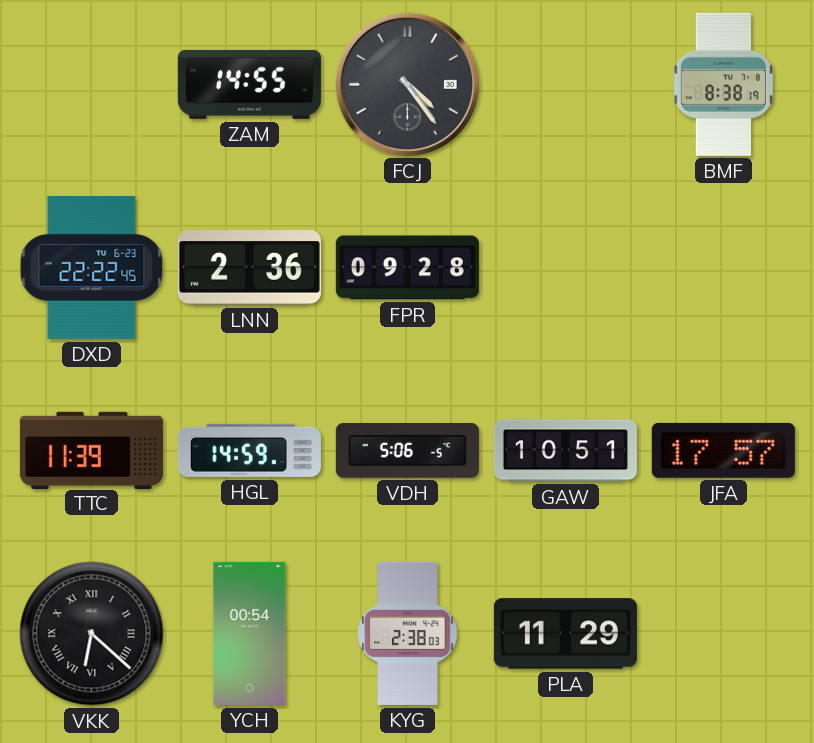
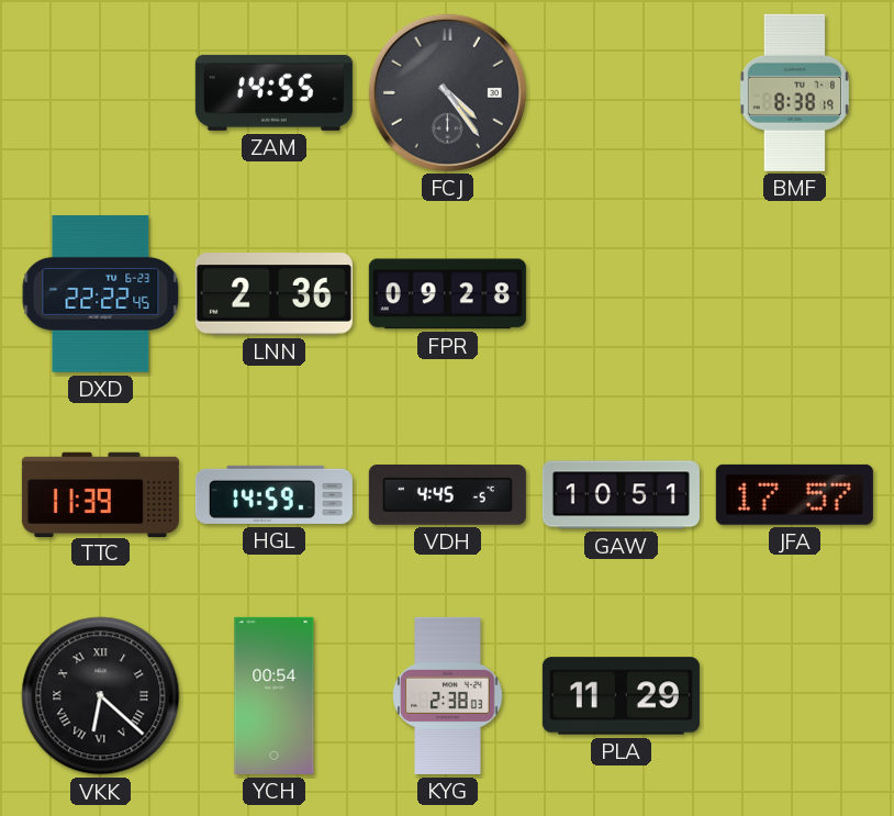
VDH: 5:06 -> 4:45 (447, 495)
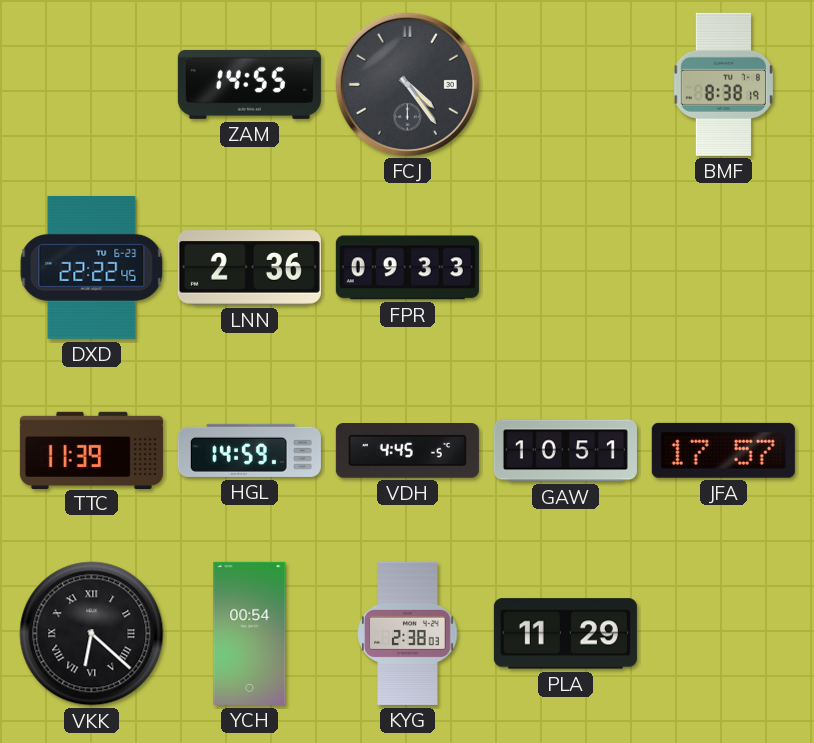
FPR: 09:28 -> 09:33 (407, 268)
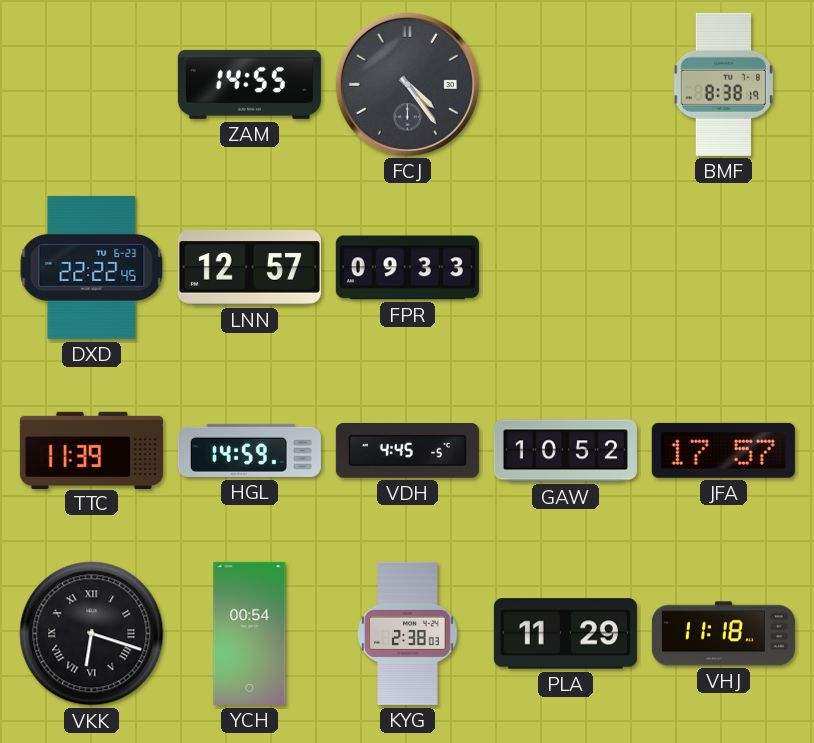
LNN: 2:36 -> 12:57 (249, 268)
GAW: 10:51 -> 10:52 (565, 451)
VKK: 6:22 -> 6:18 (92, 634)
VHJ: none -> 11:18 (723, 634)
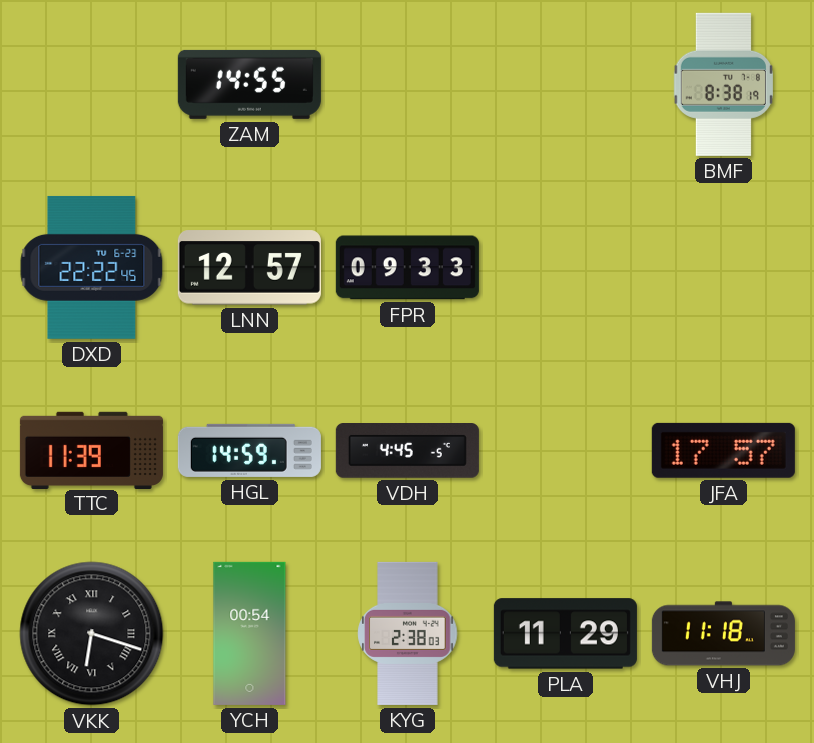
FCJ: 4:24 -> none (407, 84)
GAW: 10:52 -> none (565, 451)
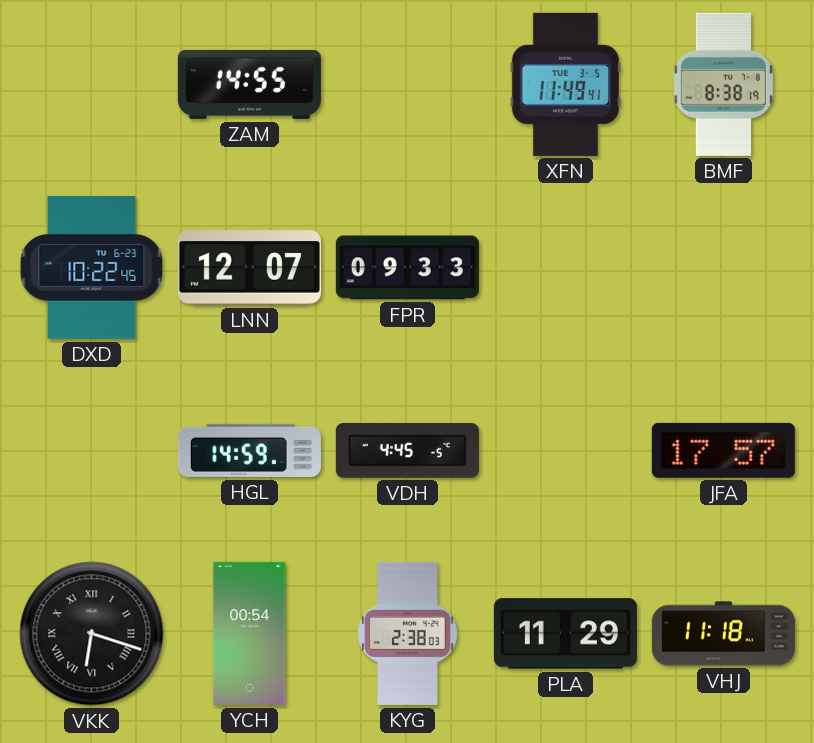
XFN: none -> 11:49 (565, 84)
DXD: 22:22 -> 10:22 (92, 267)
LNN: 12:57 -> 12:07 (249, 268)
TTC: 11:39 -> none (91, 450)
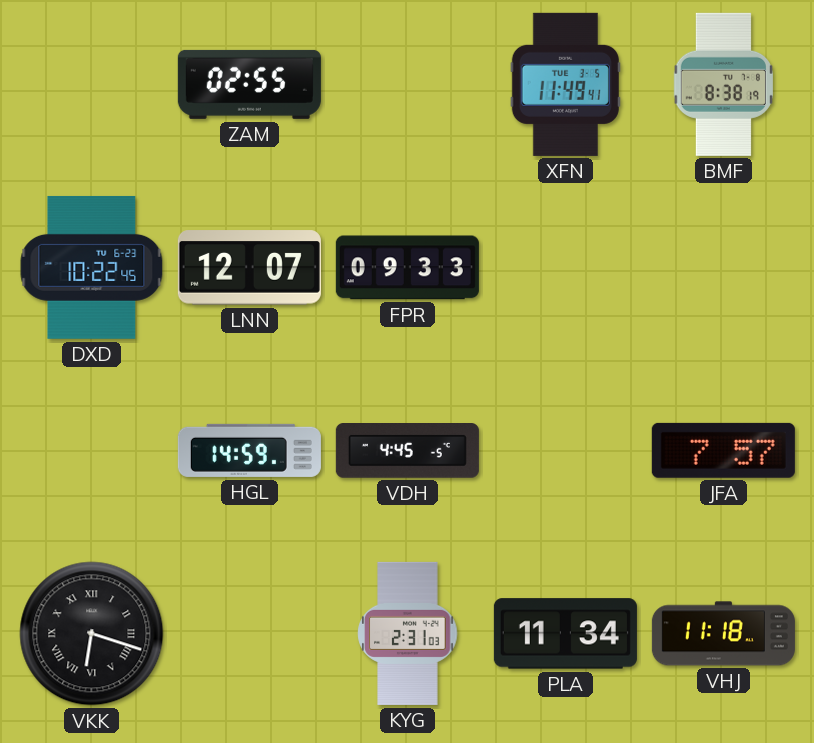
ZAM: 14:55 -> 02:55 (249, 84)
JFA: 17:57 -> 7:57 (723, 450)
YCH: 00:54 -> none (250, 633)
KYG: 2:38 -> 2:31 (408, 633)
PLA: 11:29 -> 11:34 (565, 634)
